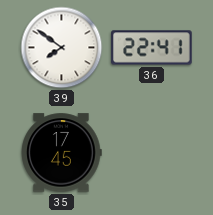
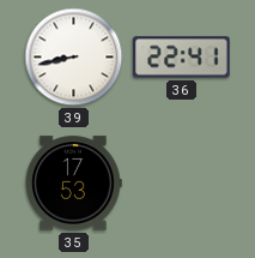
39: 7:51 -> 8:43 (74, 58)
35: 17:45 -> 17:53 (73, 184)
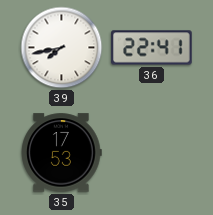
39: 8:43 -> 7:43 (62, 48)
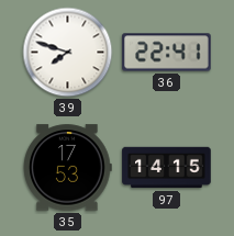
39: 7:43 -> 7:48 (68, 53)
97: none -> 14:15 (167, 168)
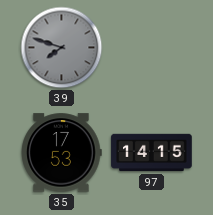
39 dial: white -> grey (62, 48)
36: 22:41 -> none (167, 53)
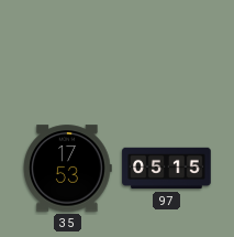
39: 7:48 -> none (62, 48)
97: 14:15 -> 05:15 (167, 169)
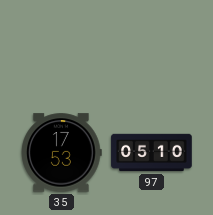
97: 05:15 -> 05:10 (152, 153)
